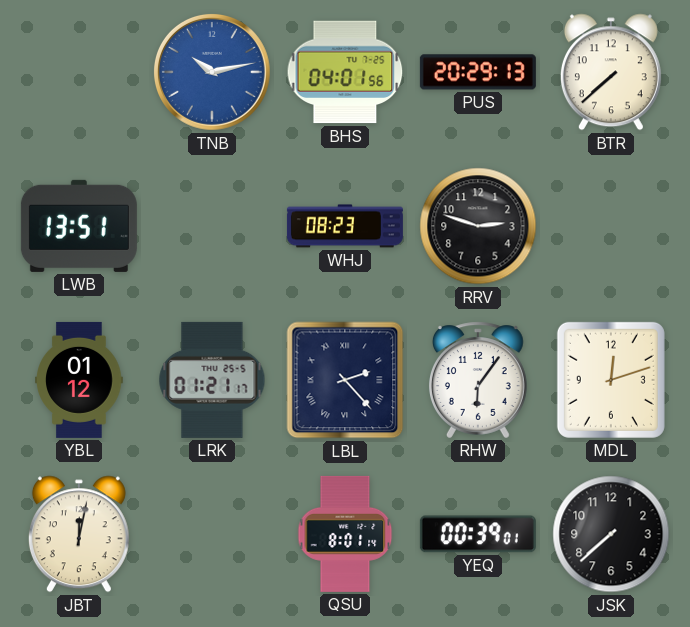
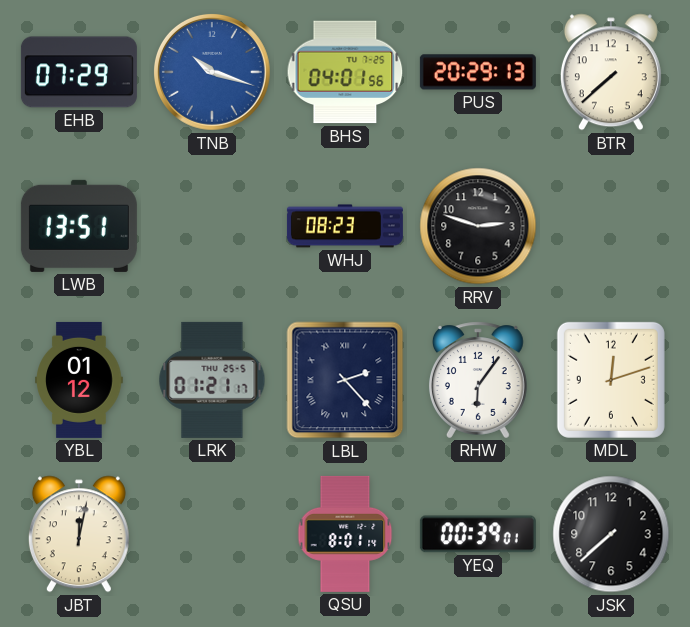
EHB: none -> 07:29 (79, 72)
TNB: 10:13 -> 10:18 (212, 72)
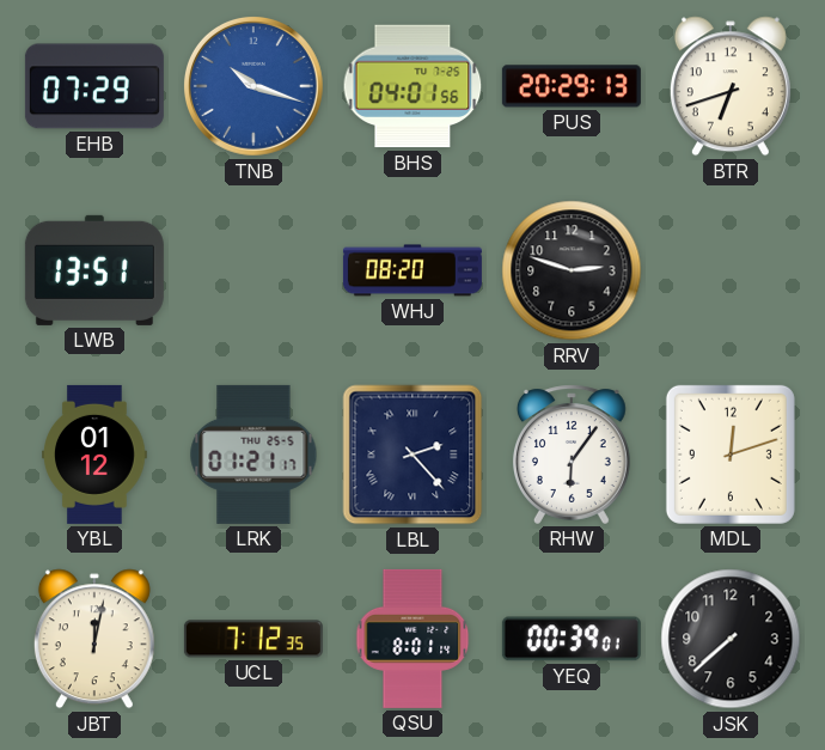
BTR: 7:38 -> 6:42 (731, 86)
WHJ: 08:23 -> 08:20 (412, 270)
UCL: none -> 7:12 (253, 639)
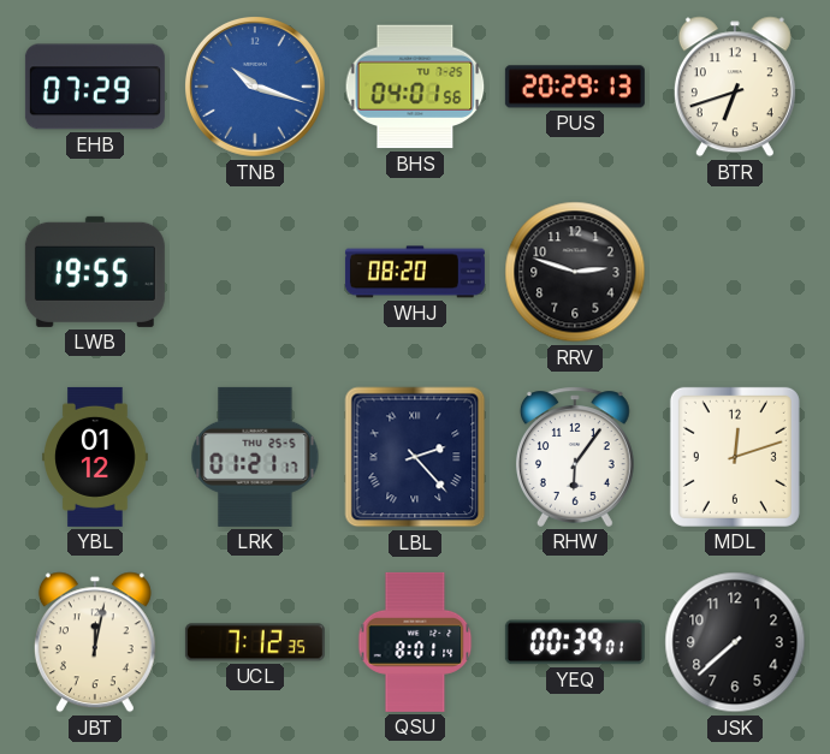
LWB: 13:51 -> 19:55 (95, 272)
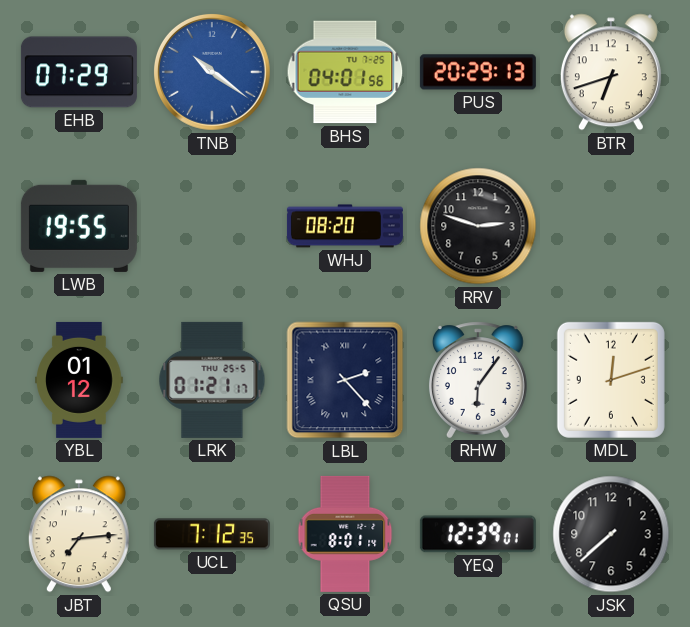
TNB: 10:18 -> 10:21 (212, 72)
JBT: 12:02 -> 7:14 (79, 534)
YEQ: 00:39 -> 12:39 (478, 534)
